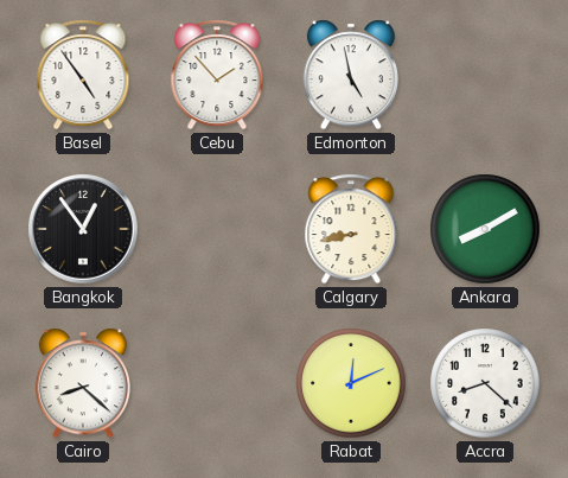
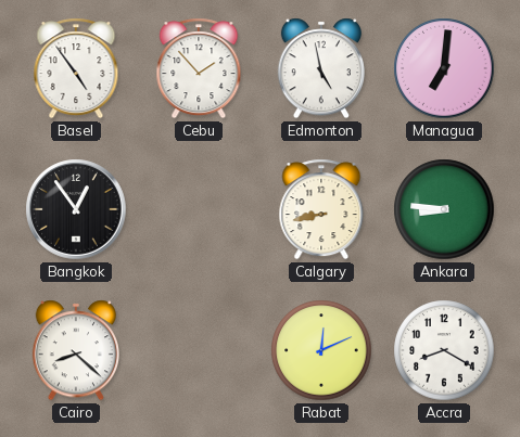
Managua: none -> 7:01 (444, 68)
Ankara: 8:10 -> 8:46 (444, 209)
Accra: 8:22 -> 8:20 (444, 350)
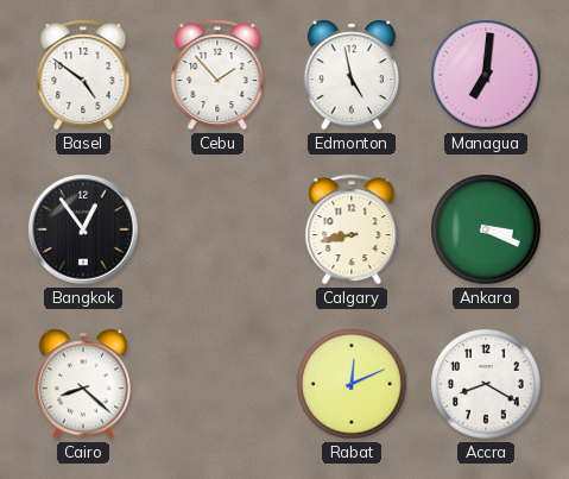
Basel: 4:54 -> 4:51 (83, 75)
Ankara: 8:46 -> 3:19 (486, 229)
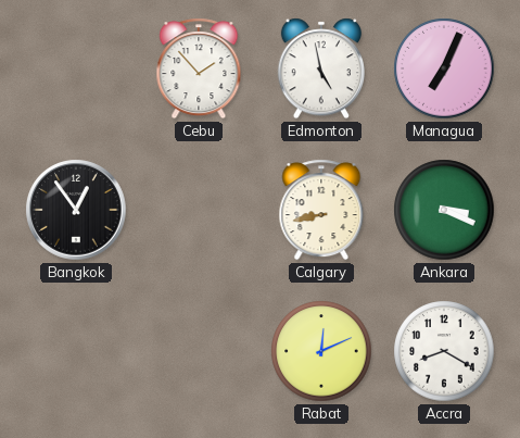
Basel: 4:51 -> none (83, 75)
Managua: 7:01 -> 7:04 (444, 68)
Cairo: 8:22 -> none (82, 384)
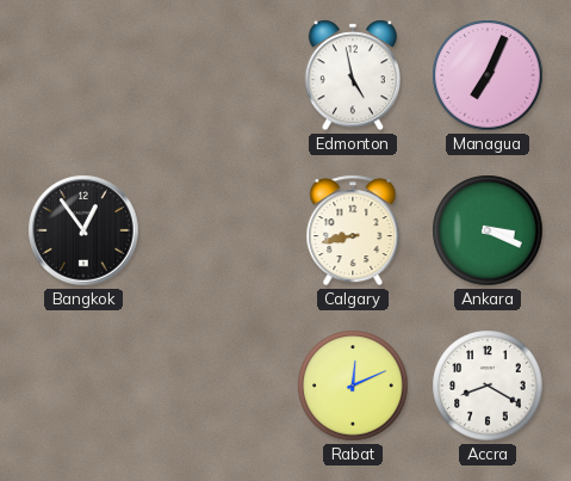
Cebu: 1:53 -> none (199, 68)
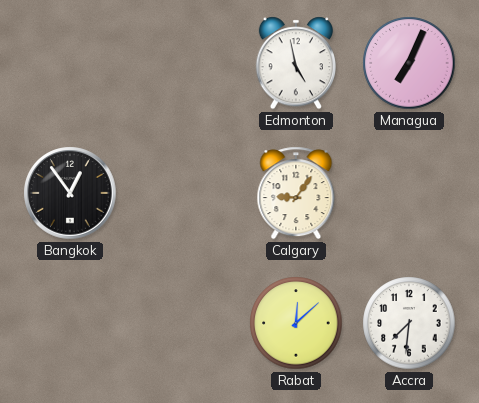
Calgary: 8:43 -> 9:06 (296, 193)
Ankara: 3:19 -> none (488, 230)
Rabat: 12:11 -> 12:08 (296, 323)
Accra: 8:20 -> 7:31 (409, 323)
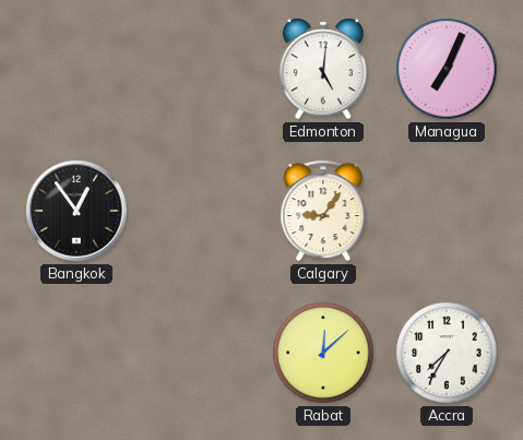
Edmonton: 4:58 -> 5:01 (322, 69)
Accra: 7:31 -> 7:35 (447, 353)
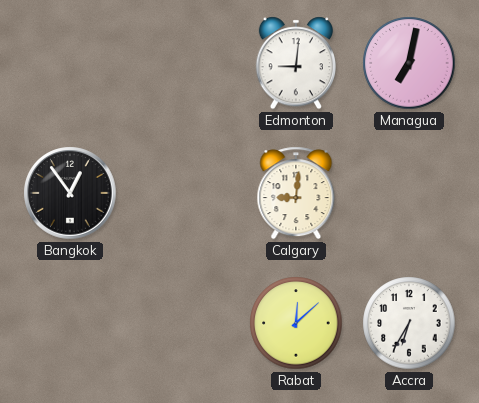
Edmonton: 5:01 -> 9:01 (295, 63)
Managua: 7:04 -> 7:02 (409, 63)
Calgary: 9:06 -> 9:01 (296, 193)
Accra: 7:35 -> 6:35 (409, 323)
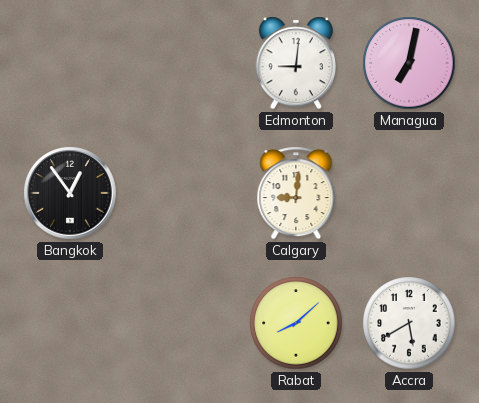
Rabat: 12:08 -> 8:08 (296, 323)
Accra: 6:35 -> 5:40 (409, 323)
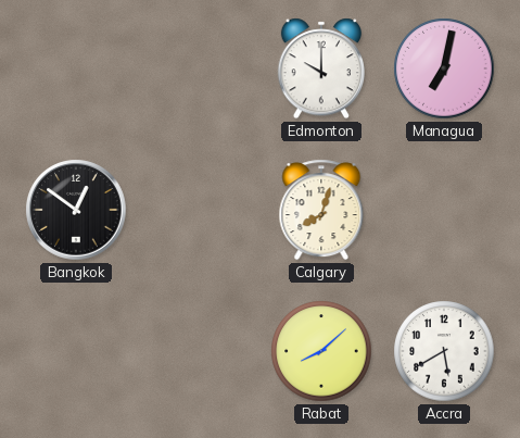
Edmonton: 9:01 -> 10:00 (320, 68)
Bangkok: 12:54 -> 12:51 (76, 210)
Calgary: 9:01 -> 8:03 (321, 210)
